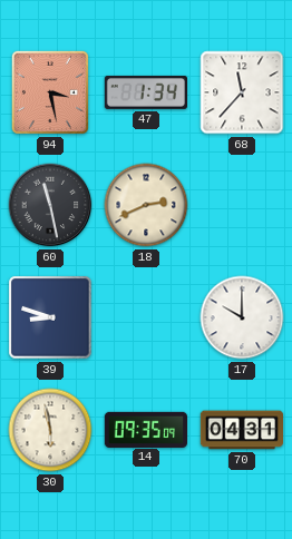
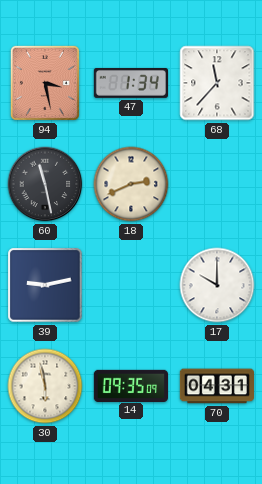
39: 8:48 -> 9:13 (45, 285)
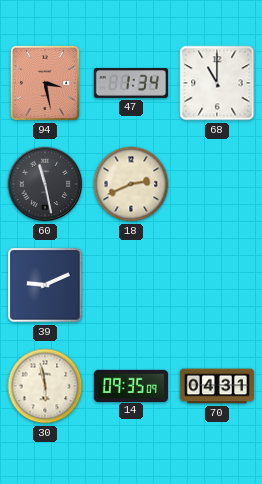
68: 11:37 -> 11:00 (217, 83)
39: 9:13 -> 9:11 (45, 285)
17: 10:00 -> none (217, 285)
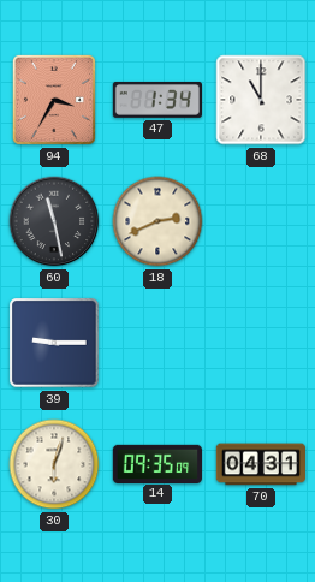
94: 3:28 -> 3:35 (54, 100)
39: 9:11 -> 9:15 (54, 343)
30: 5:58 -> 6:03 (54, 464)
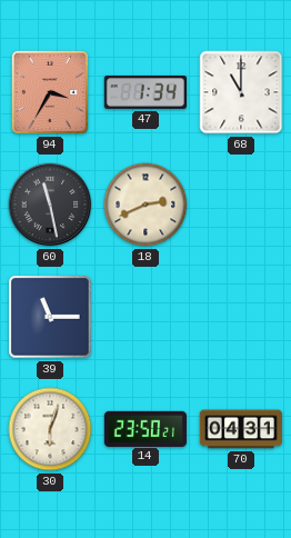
39: 9:15 -> 11:15 (50, 317)
14: 09:35 -> 23:50 (144, 428)
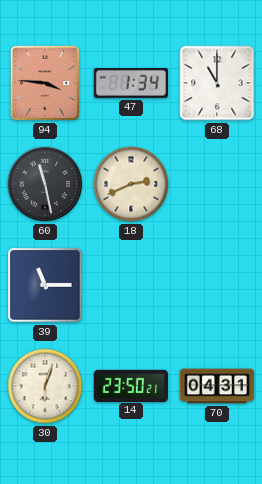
94: 3:35 -> 3:46 (45, 83)
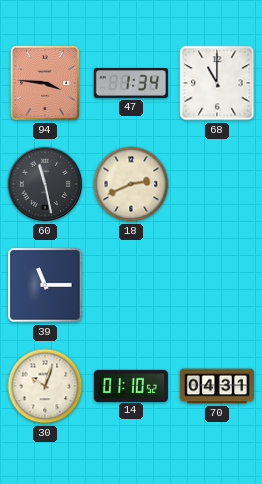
30: 6:03 -> 10:03 (45, 386)
14: 23:50 -> 01:10 (130, 385)
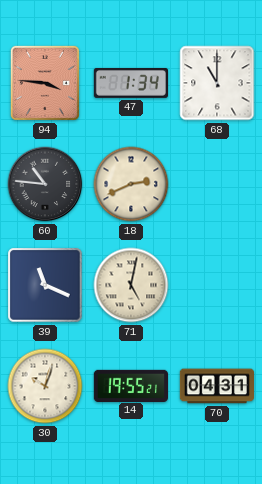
60: 11:28 -> 10:46 (45, 184)
39: 11:15 -> 11:19 (45, 285)
71: none -> 5:02 (131, 285)
14: 01:10 -> 19:55 (130, 385)
